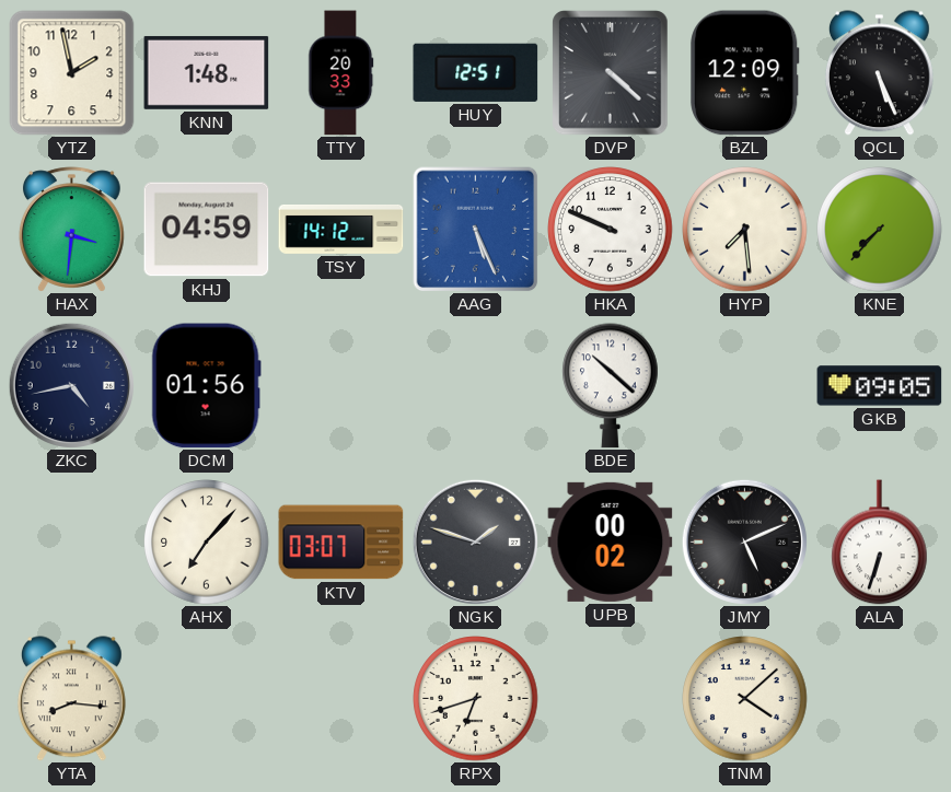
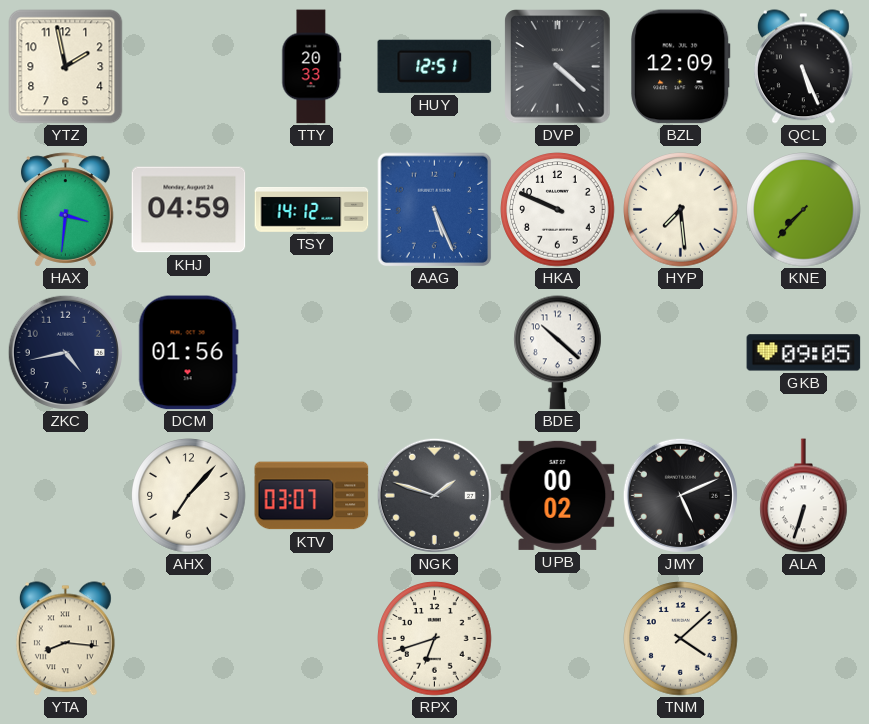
KNN: 1:48 -> none (207, 72)
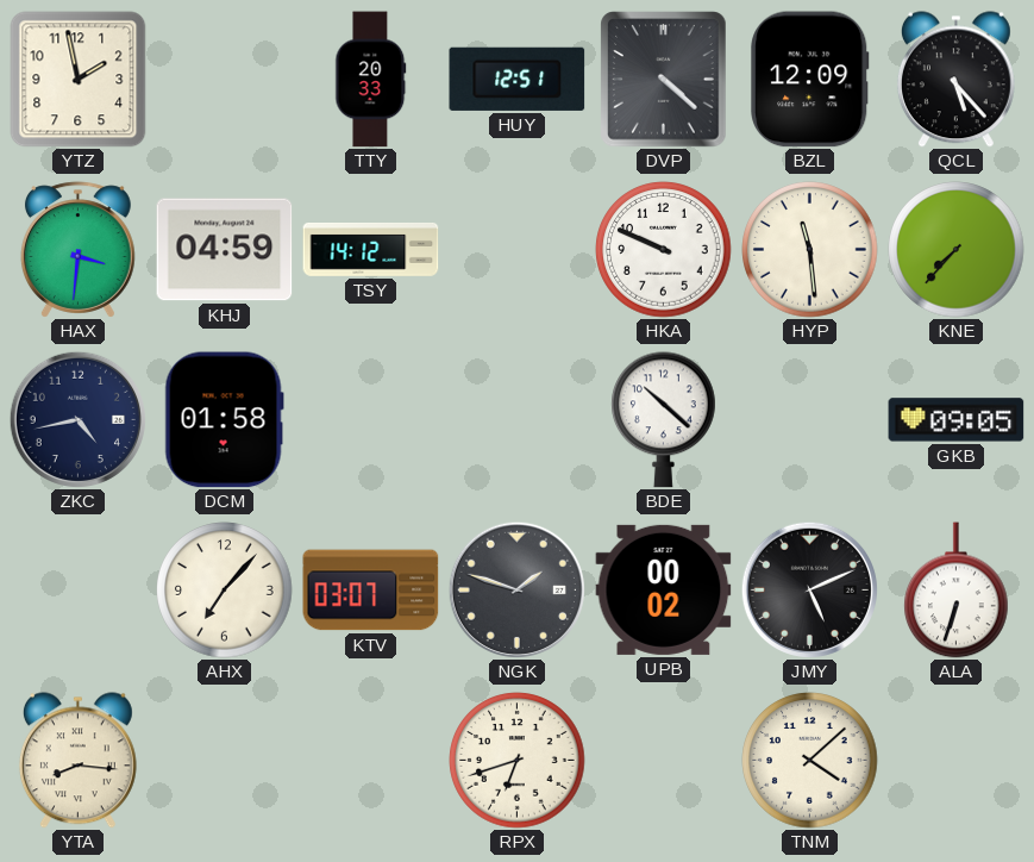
QCL: 5:26 -> 5:23 (955, 80)
AAG: 5:26 -> none (434, 209)
HYP: 7:29 -> 11:29 (810, 250)
DCM: 01:56 -> 01:58 (224, 420)
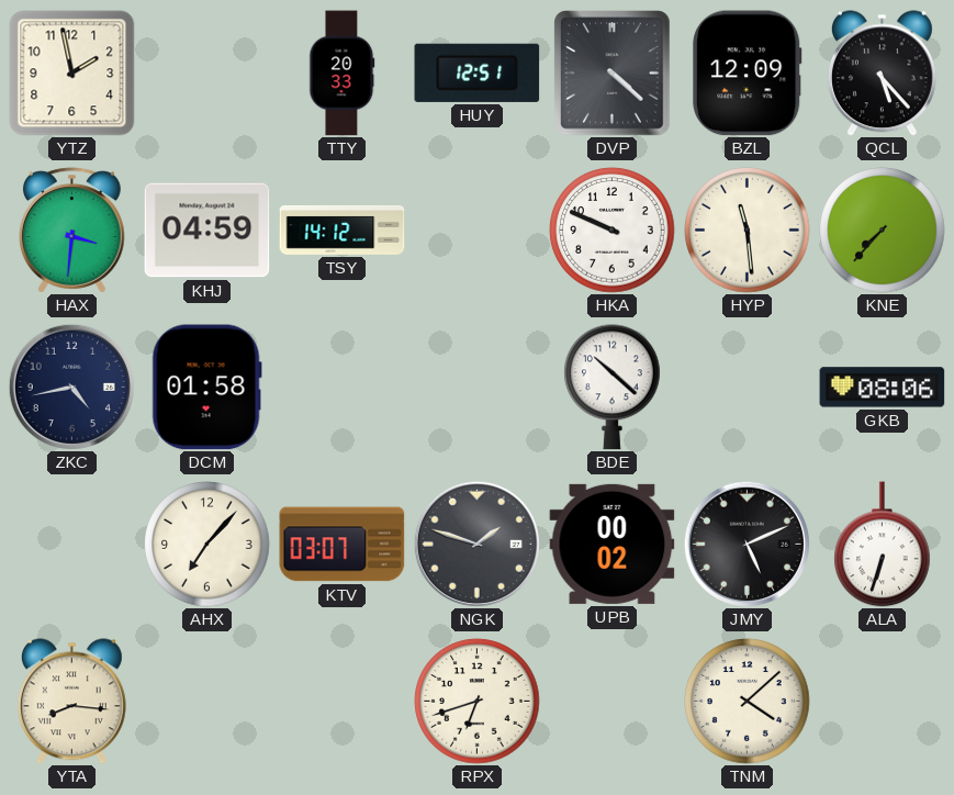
GKB: 09:05 -> 08:06 (883, 388)
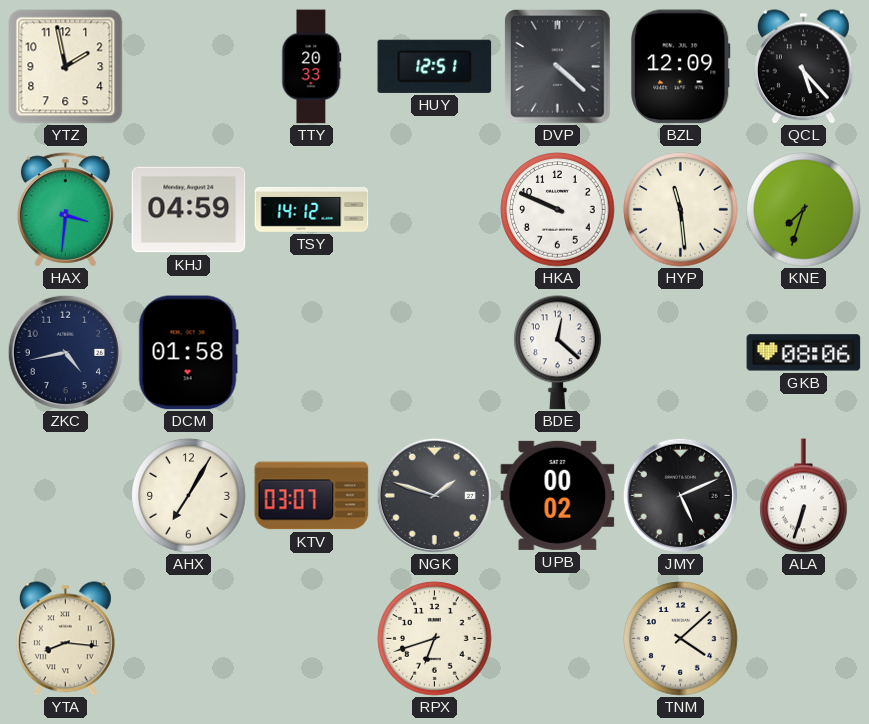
KNE: 7:37 -> 7:33 (804, 210)
BDE: 10:22 -> 12:22 (558, 353)
AHX: 7:07 -> 7:05 (189, 496)
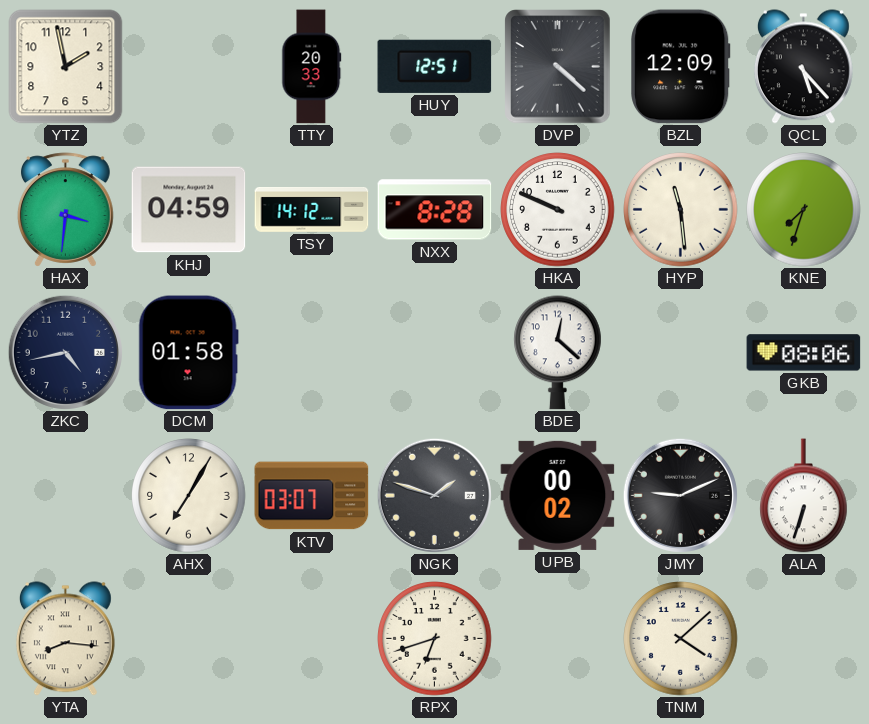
NXX: none -> 8:28 (435, 210)
JMY: 5:11 -> 9:11 (680, 495)
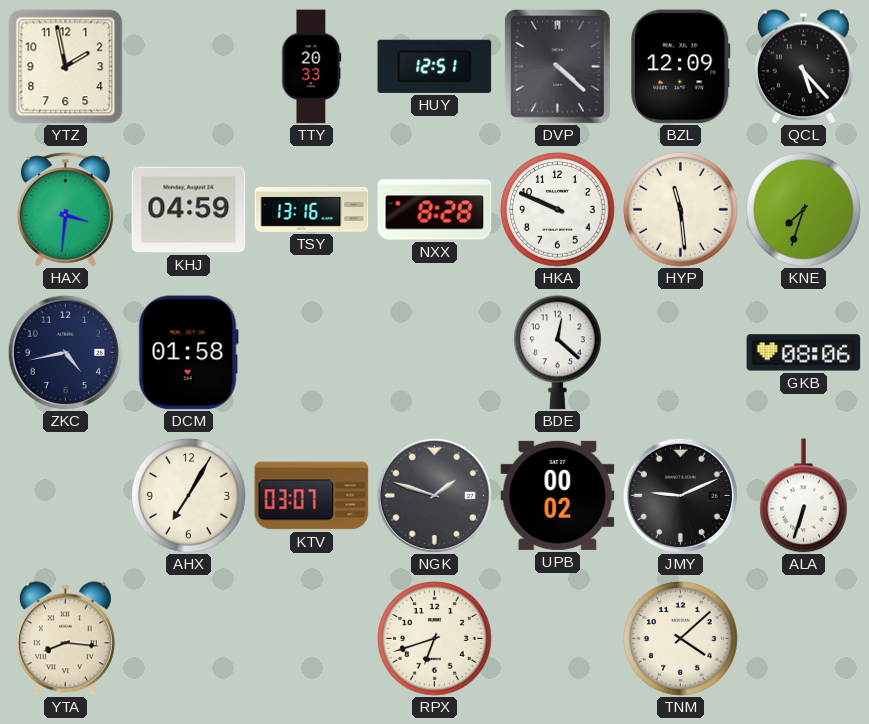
TSY: 14:12 -> 13:16 (312, 210)
